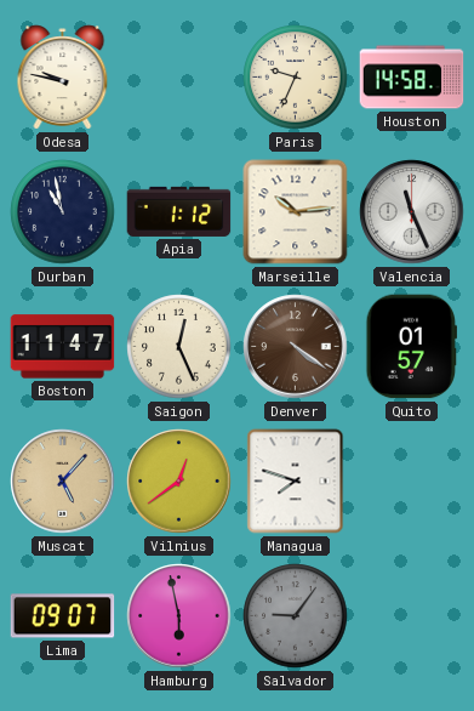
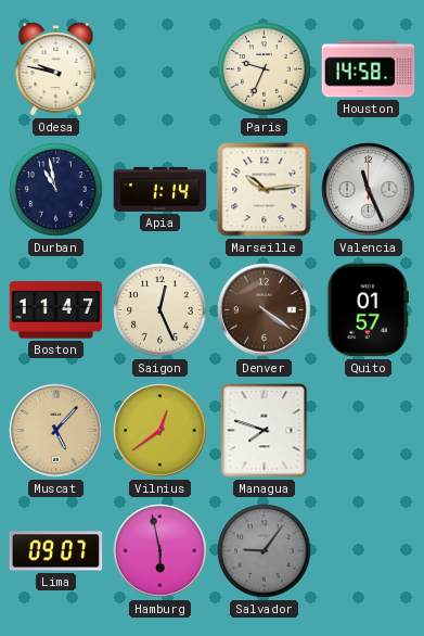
Apia: 1:12 -> 1:14 (160, 189)
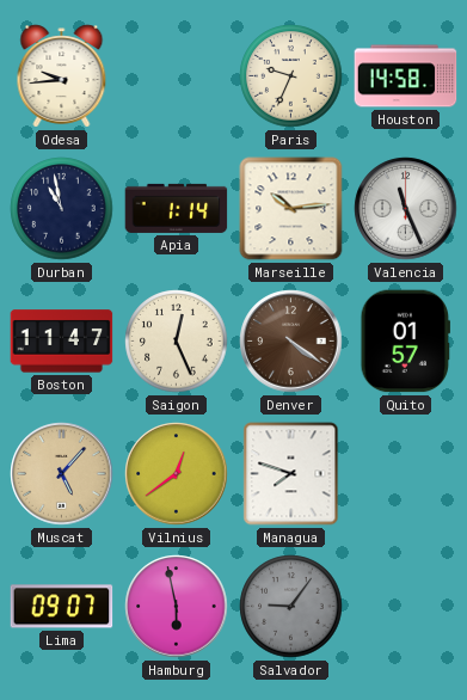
Odesa: 9:47 -> 9:44 (62, 76)
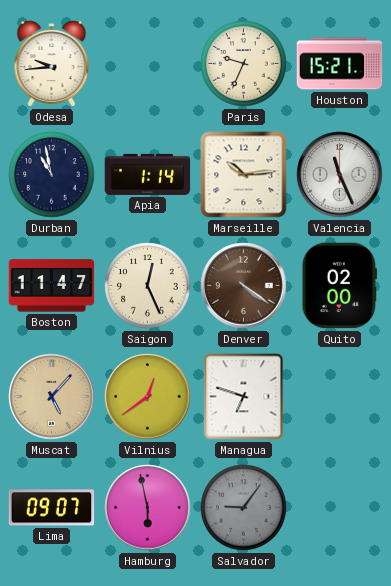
Houston: 14:58 -> 15:21 (340, 64)
Quito: 01:57 -> 02:00 (339, 286)
Managua: 7:48 -> 6:48 (244, 397)
